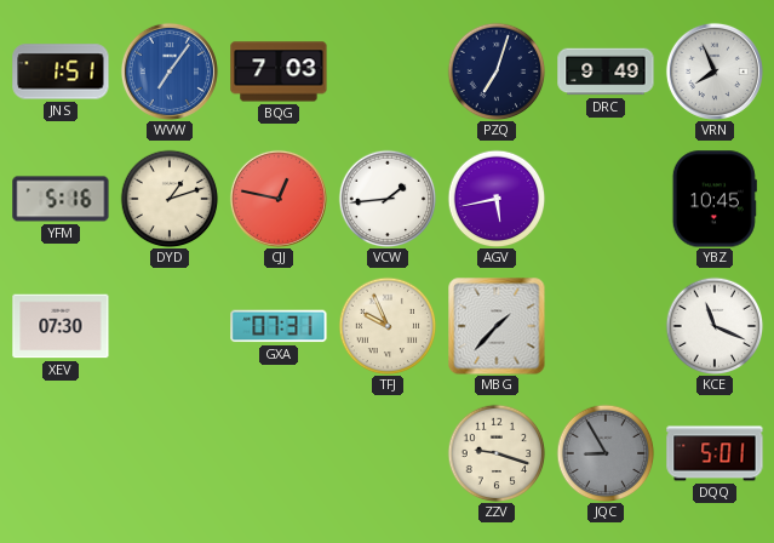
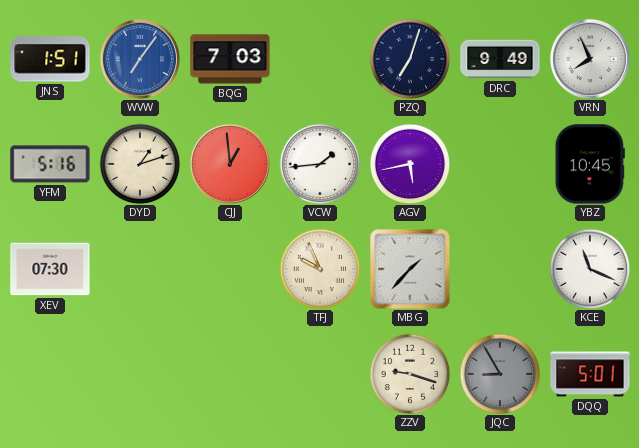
CJJ: 12:47 -> 12:59 (230, 164)
GXA: 07:31 -> none (279, 326)
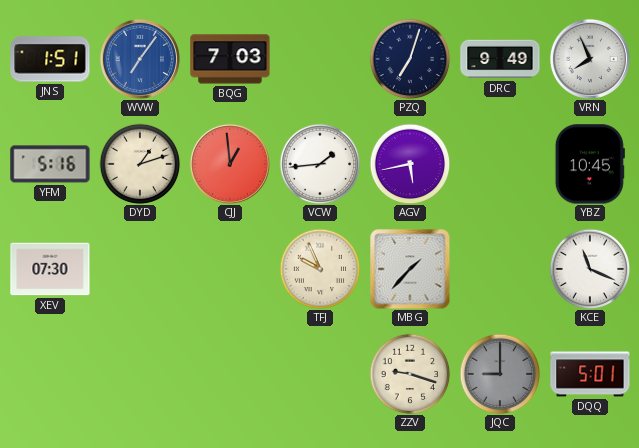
JQC: 8:55 -> 9:00 (500, 374)
